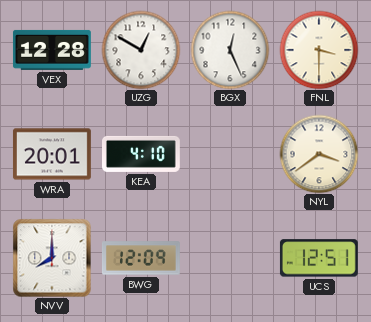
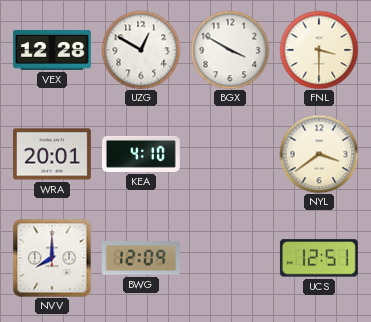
BGX: 12:26 -> 3:50 (230, 50)
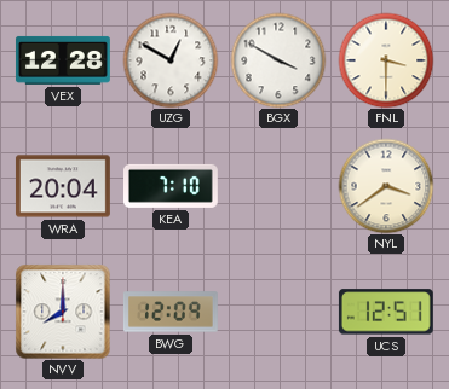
WRA: 20:01 -> 20:04 (63, 186)
KEA: 4:10 -> 7:10 (172, 186)
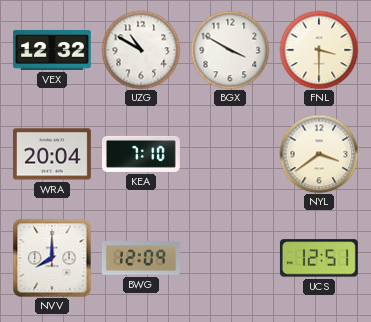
VEX: 12:28 -> 12:32 (52, 50)
UZG: 12:50 -> 10:50 (141, 50)
